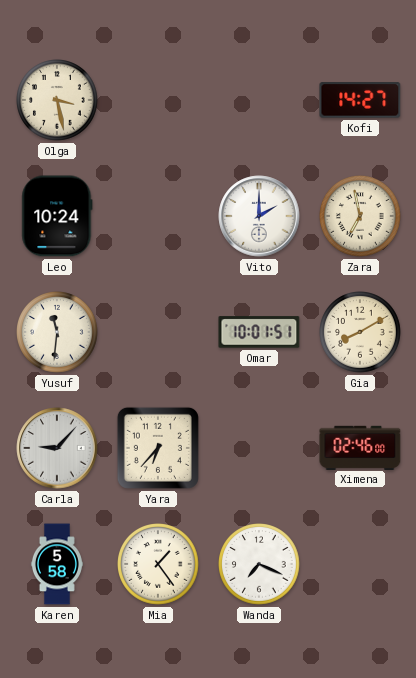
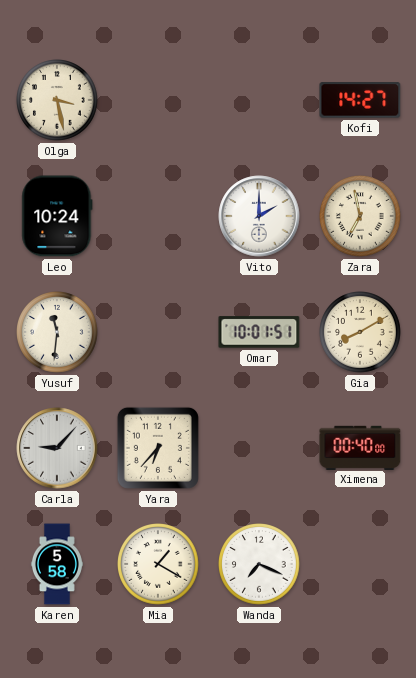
Ximena: 02:46 -> 00:40 (360, 447)
Mia: 1:24 -> 1:20 (159, 565)
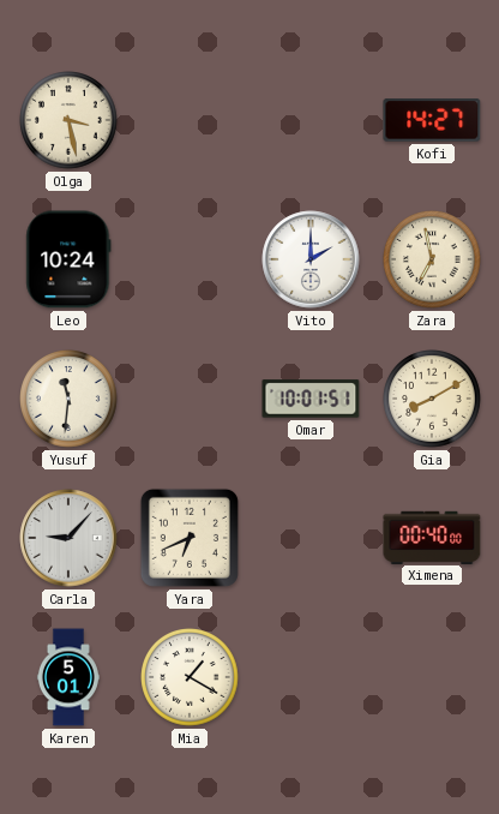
Yara: 6:37 -> 6:41 (190, 538)
Karen: 5:58 -> 5:01 (68, 677)
Wanda: 7:19 -> none (260, 565)
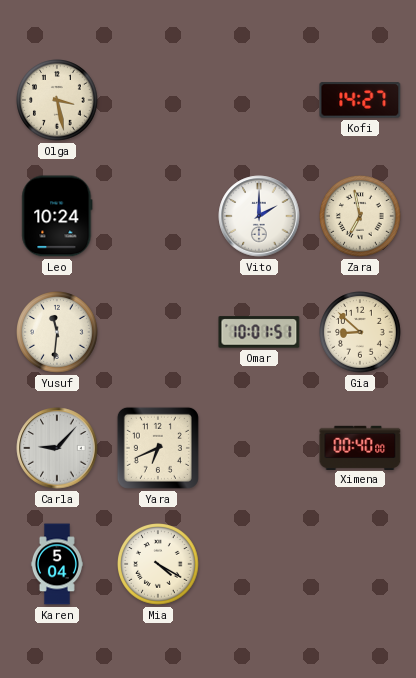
Gia: 8:10 -> 8:52 (361, 333)
Karen: 5:01 -> 5:04 (57, 564)
Mia: 1:20 -> 4:20 (159, 565)
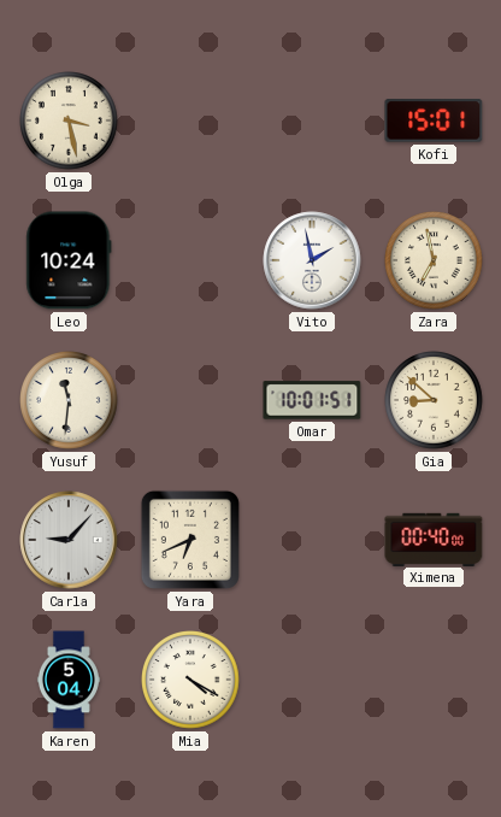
Kofi: 14:27 -> 15:01 (434, 121)
Vito: 2:00 -> 1:58 (312, 260)
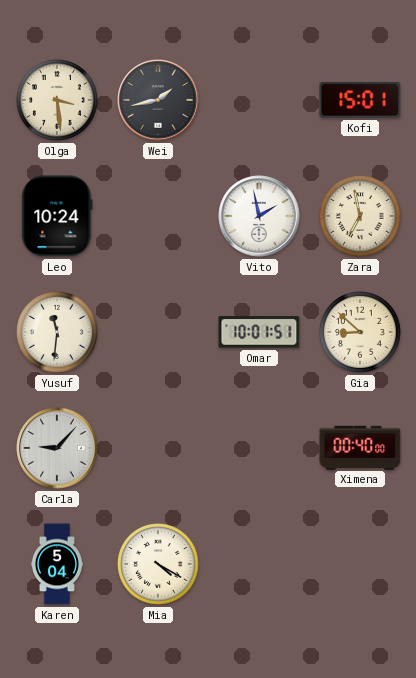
Olga: 3:28 -> 3:29 (58, 101)
Wei: none -> 1:43 (158, 100)
Yara: 6:41 -> none (190, 540)
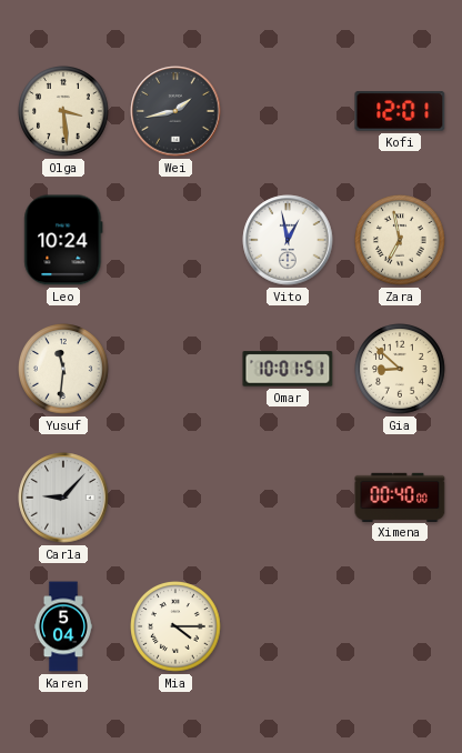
Kofi: 15:01 -> 12:01 (400, 111)
Vito: 1:58 -> 12:58 (288, 240)
Mia: 4:20 -> 4:15 (177, 627)
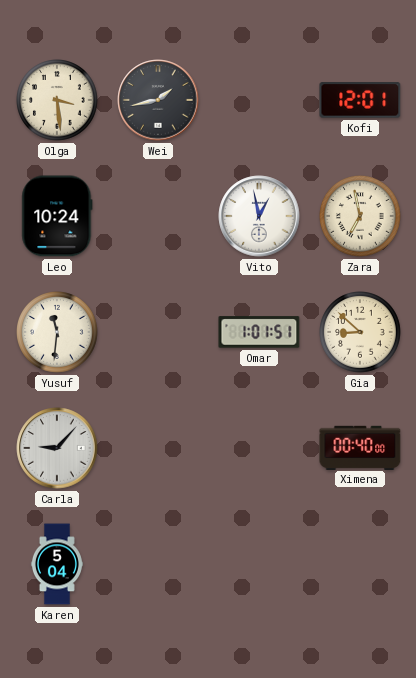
Omar: 10:01 -> 1:01 (259, 332)
Mia: 4:15 -> none (177, 627)
